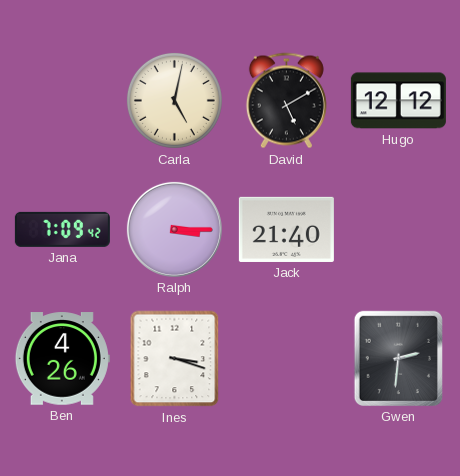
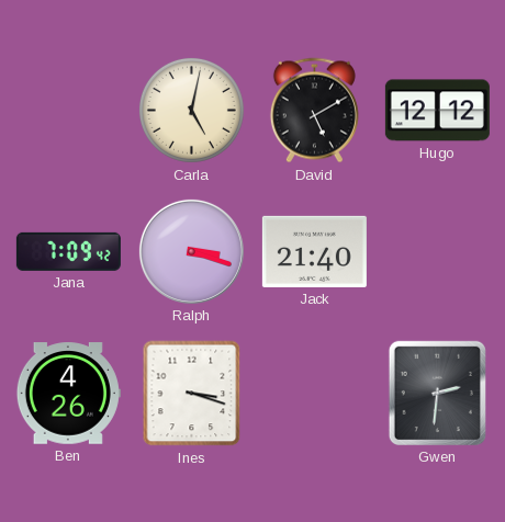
Ralph: 3:15 -> 3:18 (191, 251)
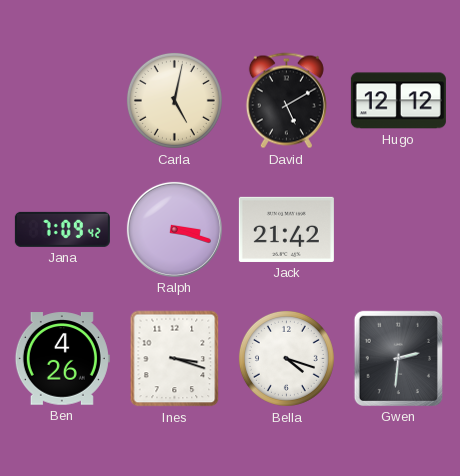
Jack: 21:40 -> 21:42 (286, 229)
Bella: none -> 4:18 (286, 358)
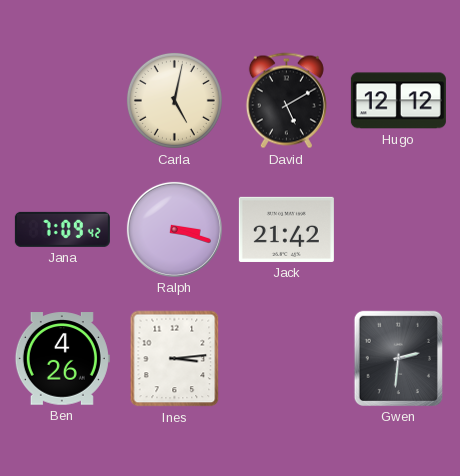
Ines: 3:18 -> 3:14 (175, 359)
Bella: 4:18 -> none (286, 358)
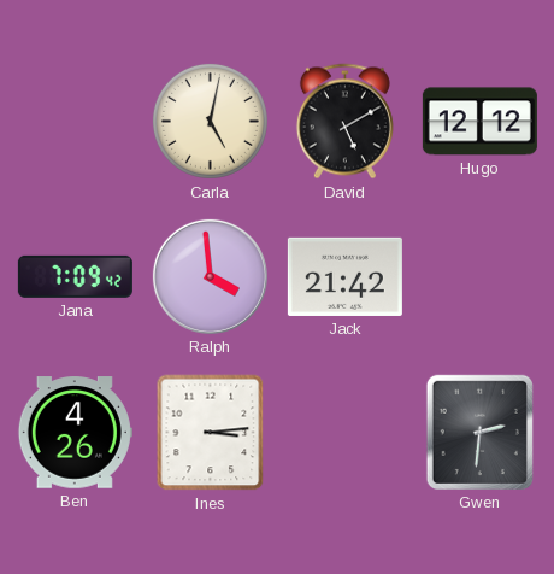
Ralph: 3:18 -> 3:59 (210, 276)
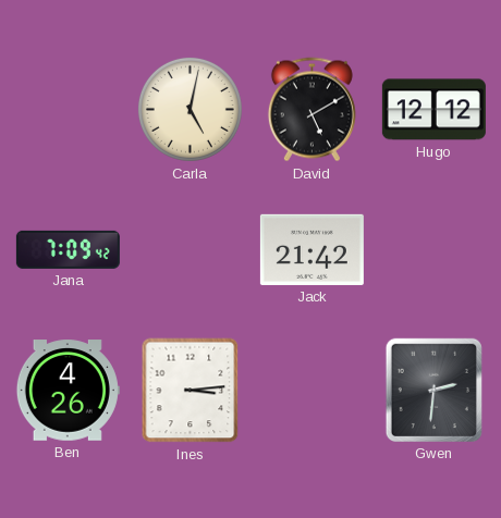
Ralph: 3:59 -> none (210, 276)
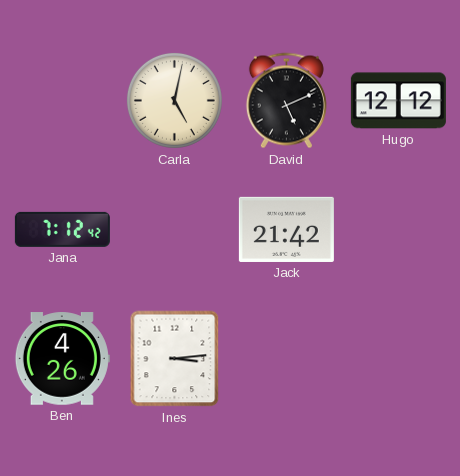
David: 5:10 -> 5:11 (286, 101)
Jana: 7:09 -> 7:12 (62, 229)
Gwen: 2:31 -> none (433, 390)
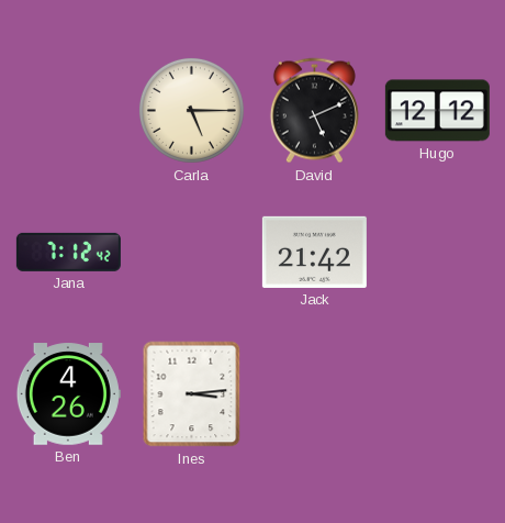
Carla: 5:02 -> 5:15 (191, 110)
